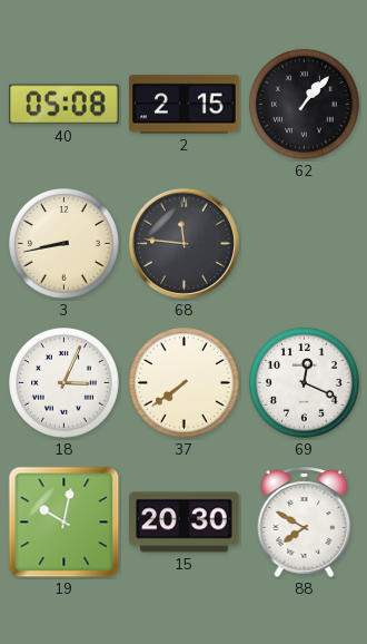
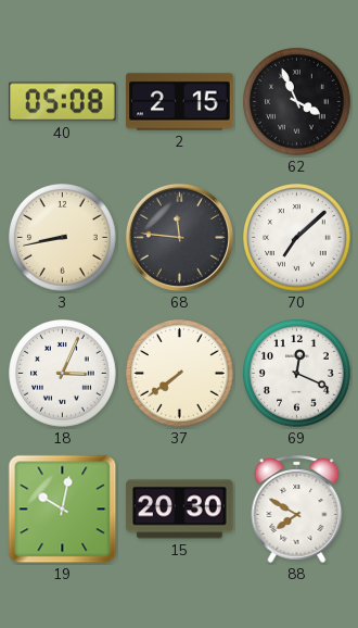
62: 1:07 -> 3:56 (297, 102)
70: none -> 7:08 (297, 238)
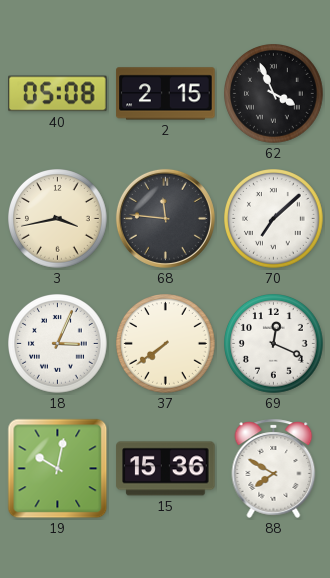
3: 8:43 -> 3:43 (58, 219)
15: 20:30 -> 15:36 (166, 469)
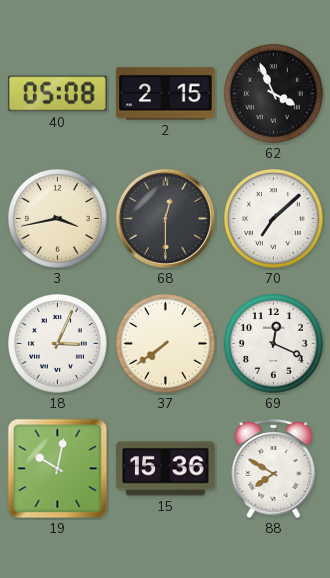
68: 11:46 -> 12:30 (165, 218)
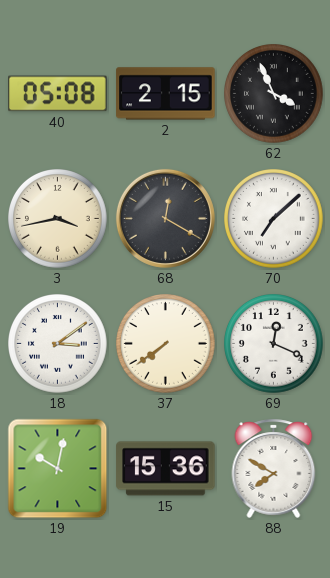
68: 12:30 -> 12:20 (165, 218)
18: 3:04 -> 3:09 (58, 344)
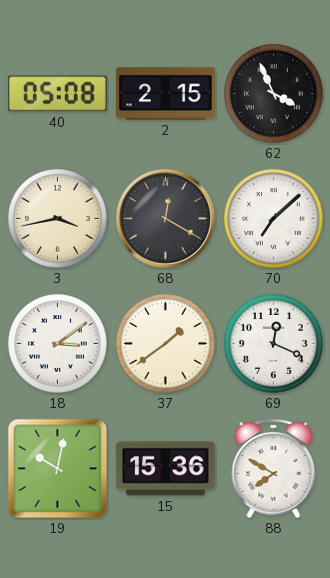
37: 7:39 -> 1:39 (166, 344)
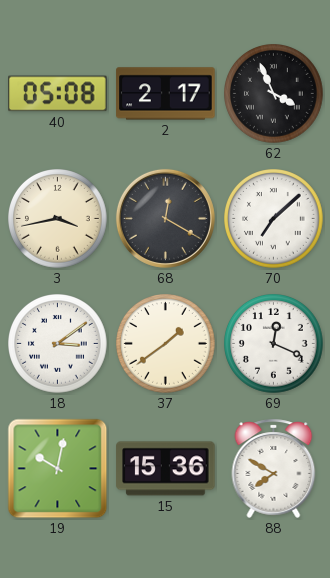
2: 2:15 -> 2:17 (166, 94)
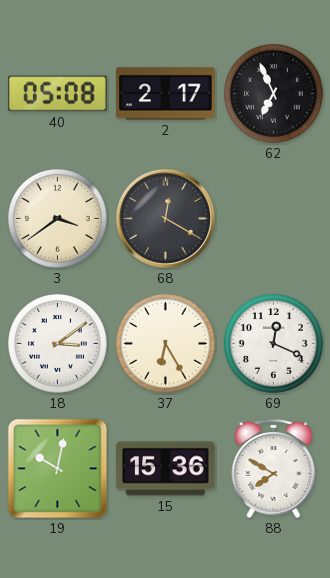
62: 3:56 -> 6:56 (274, 94)
3: 3:43 -> 3:39 (58, 219)
70: 7:08 -> none (274, 219)
37: 1:39 -> 6:25 (166, 344)
